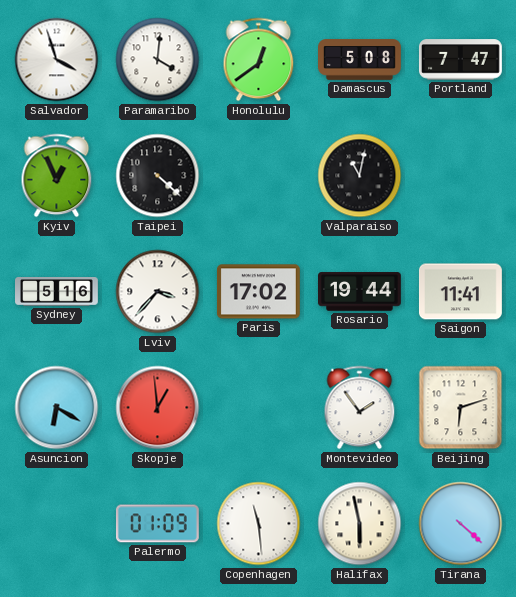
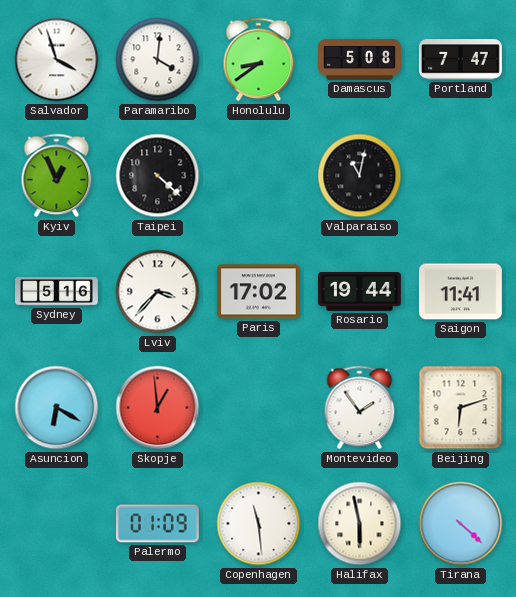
Honolulu: 12:39 -> 8:39 (259, 60)
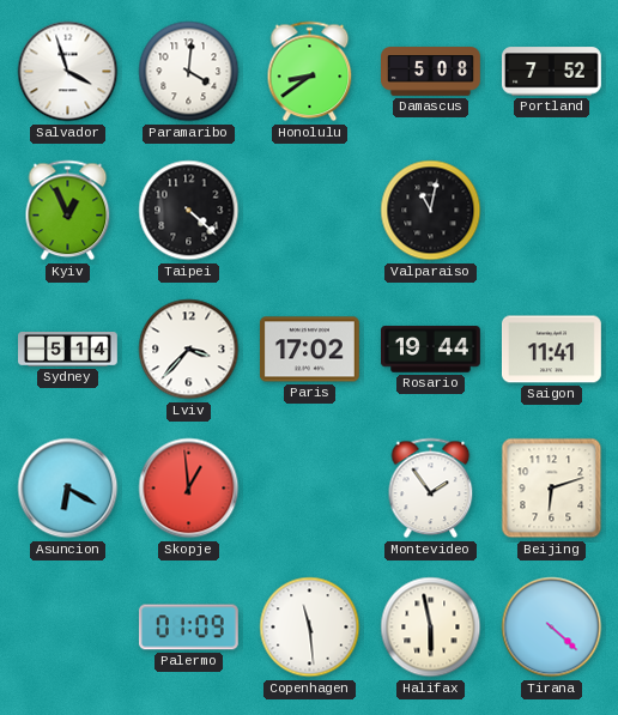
Portland: 7:47 -> 7:52 (551, 72)
Sydney: 5:16 -> 5:14 (68, 350)
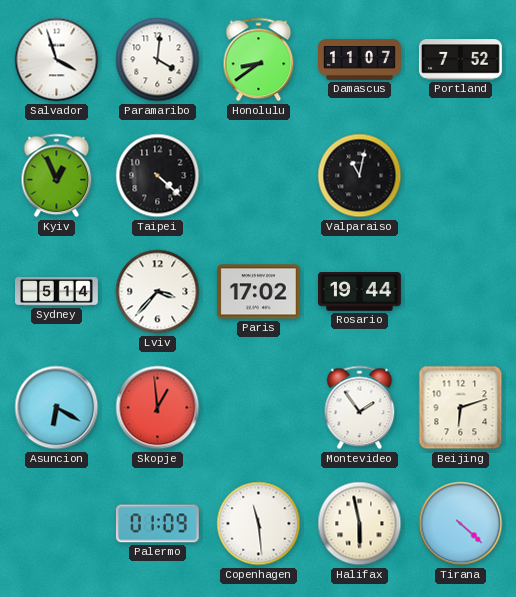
Damascus: 5:08 -> 11:07 (360, 60)
Saigon: 11:41 -> none (551, 350)
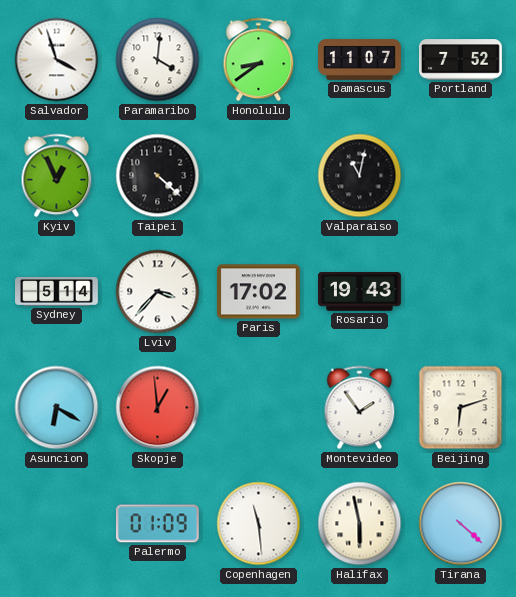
Rosario: 19:44 -> 19:43 (360, 292)
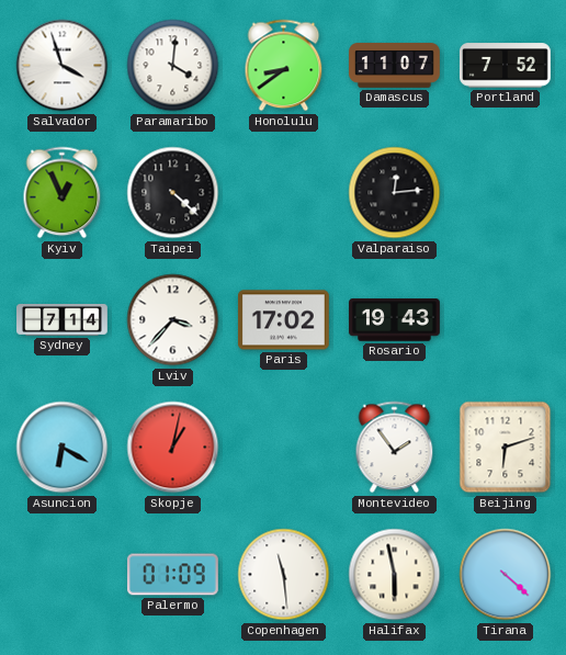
Valparaiso: 11:02 -> 12:14 (395, 193)
Sydney: 5:14 -> 7:14 (63, 320)
Skopje: 12:59 -> 1:02 (173, 448)
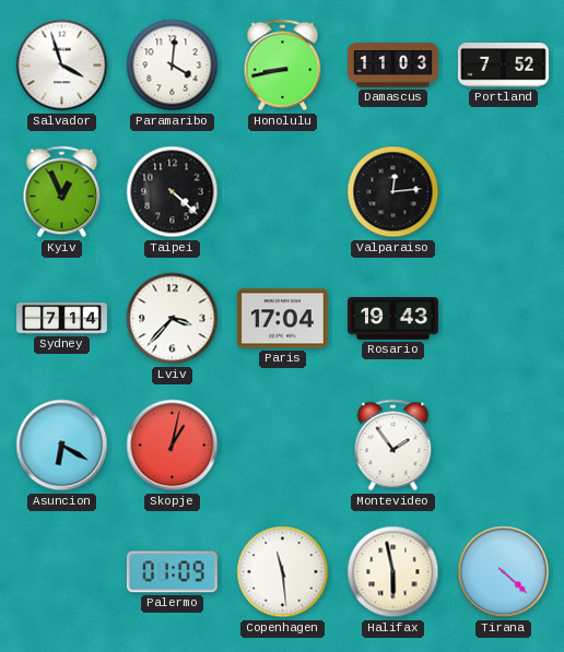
Honolulu: 8:39 -> 8:43 (283, 66)
Damascus: 11:07 -> 11:03 (393, 66)
Paris: 17:02 -> 17:04 (282, 319)
Beijing: 6:12 -> none (506, 448)
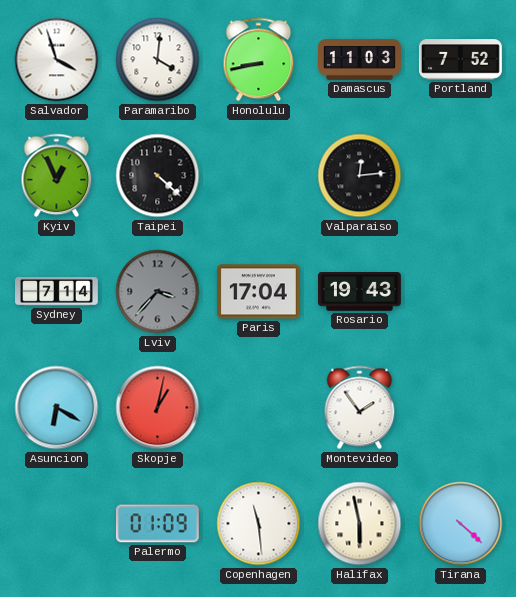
Lviv dial: white -> grey (158, 292)
